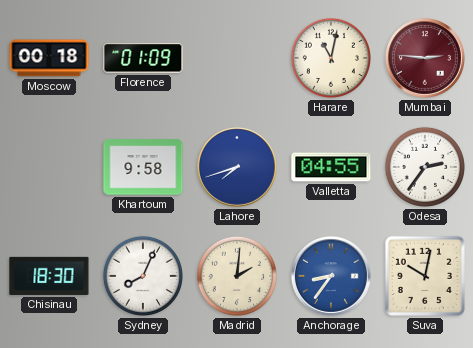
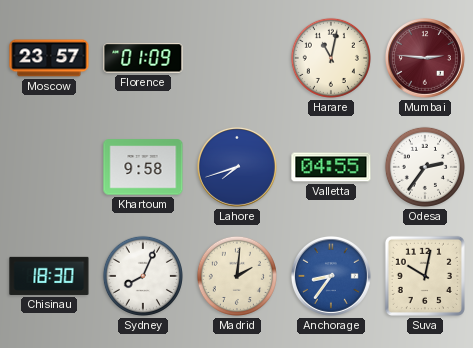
Moscow: 00:18 -> 23:57 (49, 58)
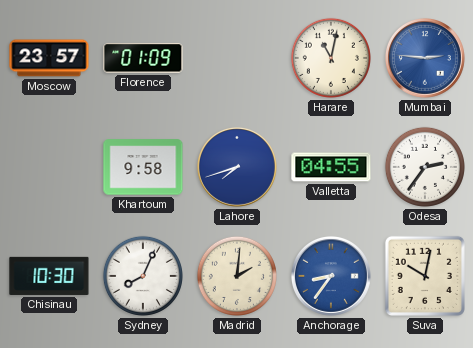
Mumbai dial: burgundy -> blue (425, 58)
Chisinau: 18:30 -> 10:30 (49, 276)
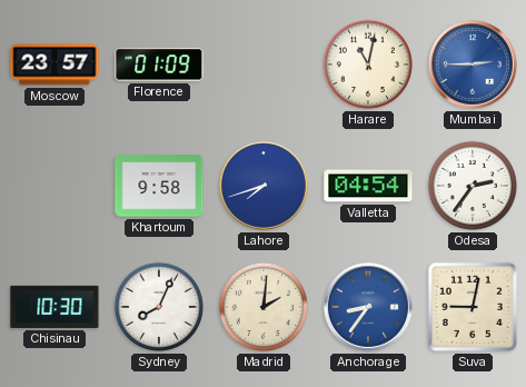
Mumbai: 2:46 -> 2:45 (473, 64)
Valletta: 04:55 -> 04:54 (368, 186)
Suva: 10:02 -> 9:02 (473, 307)
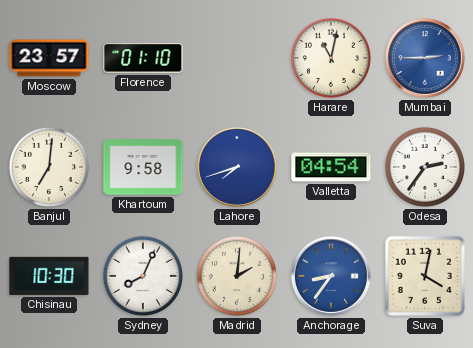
Florence: 01:09 -> 01:10 (143, 58)
Banjul: none -> 7:01 (49, 167)
Suva: 9:02 -> 4:02 (425, 276)
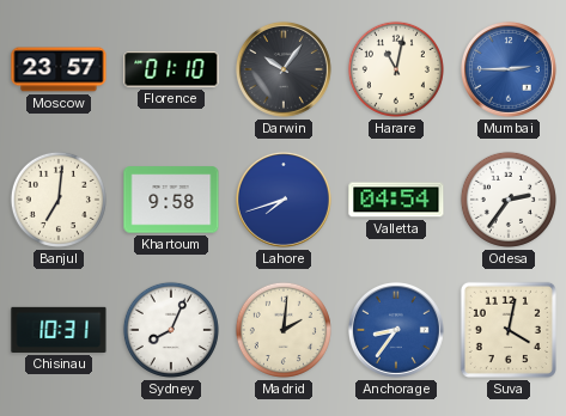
Darwin: none -> 10:06 (284, 69)
Chisinau: 10:30 -> 10:31 (59, 330)
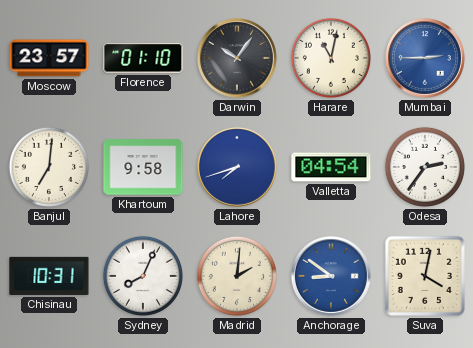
Anchorage: 8:36 -> 8:51 (331, 276)
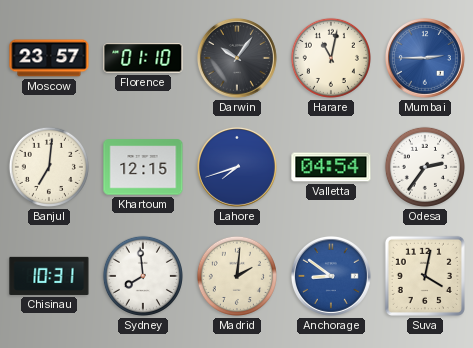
Khartoum: 9:58 -> 12:15 (143, 167)
Sydney: 8:04 -> 7:59 (143, 276)
